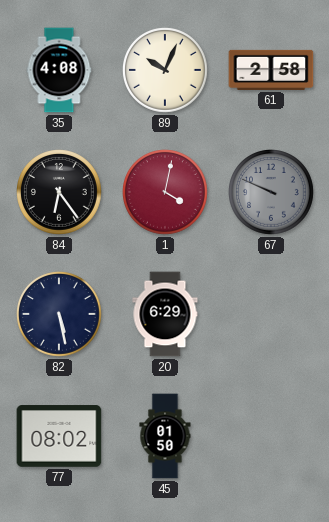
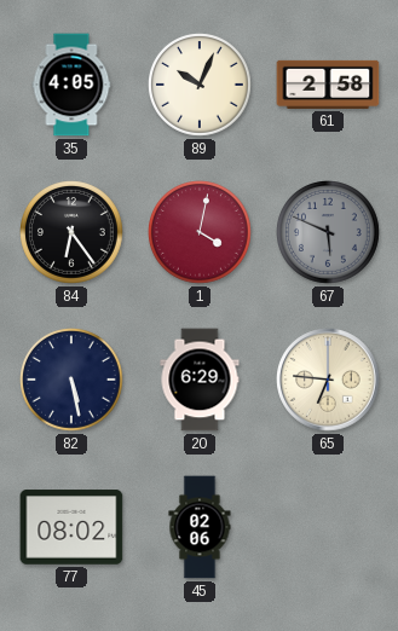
35: 4:08 -> 4:05 (71, 85)
67: 9:49 -> 5:49 (329, 233)
65: none -> 6:46 (328, 380)
45: 01:50 -> 02:06 (200, 527)
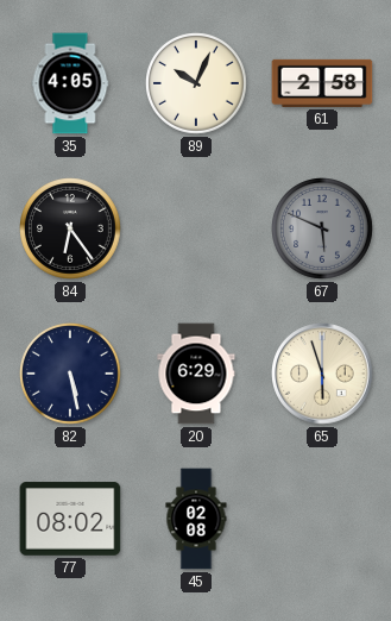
1: 4:02 -> none (201, 233)
65: 6:46 -> 5:57 (322, 374)
45: 02:06 -> 02:08 (196, 519)
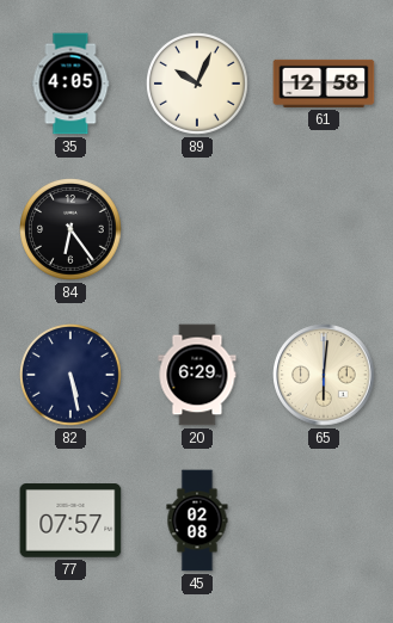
61: 2:58 -> 12:58 (324, 84)
67: 5:49 -> none (323, 230)
65: 5:57 -> 6:01 (324, 375)
77: 08:02 -> 07:57 (70, 520)
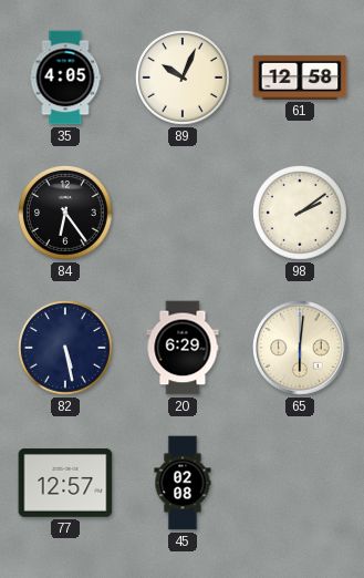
98: none -> 2:09 (301, 214)
77: 07:57 -> 12:57 (65, 483)
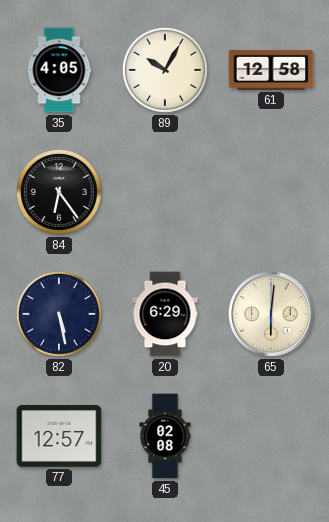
89: 10:04 -> 10:05 (166, 71)
98: 2:09 -> none (301, 214)
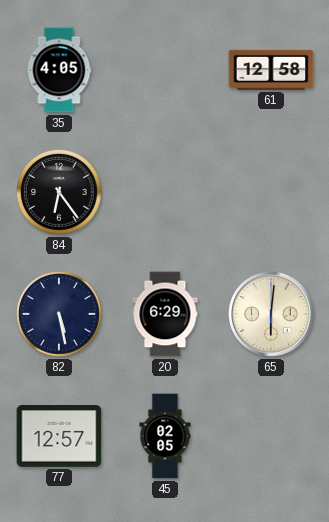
89: 10:05 -> none (166, 71)
45: 02:08 -> 02:05 (165, 436)
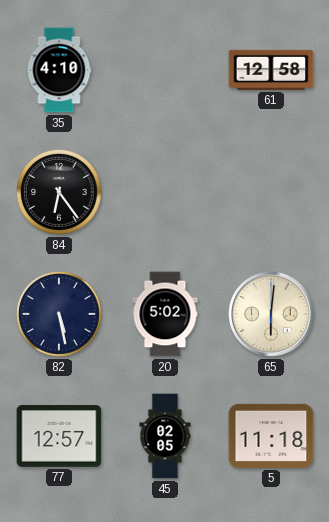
35: 4:05 -> 4:10 (59, 70)
20: 6:29 -> 5:02 (165, 314)
5: none -> 11:18 (271, 436)
